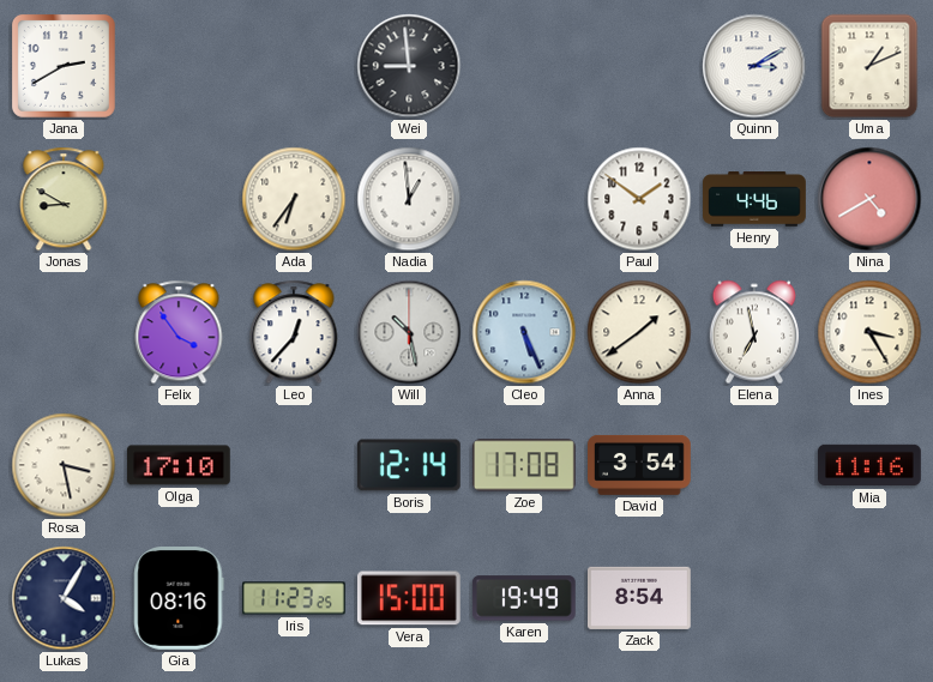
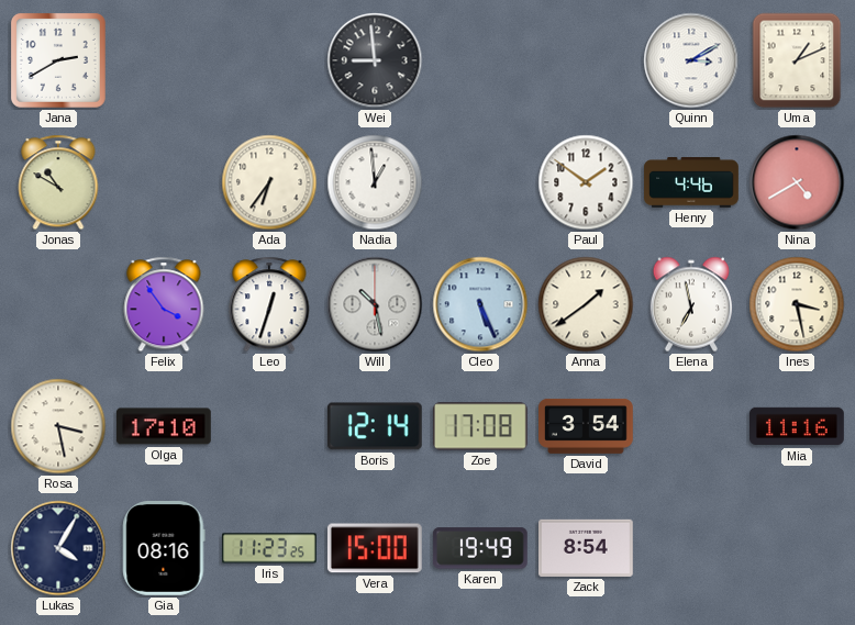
Jonas: 8:50 -> 10:50 (58, 182)
Leo: 12:37 -> 12:33 (269, 304)
Ines: 3:25 -> 3:28 (797, 304)
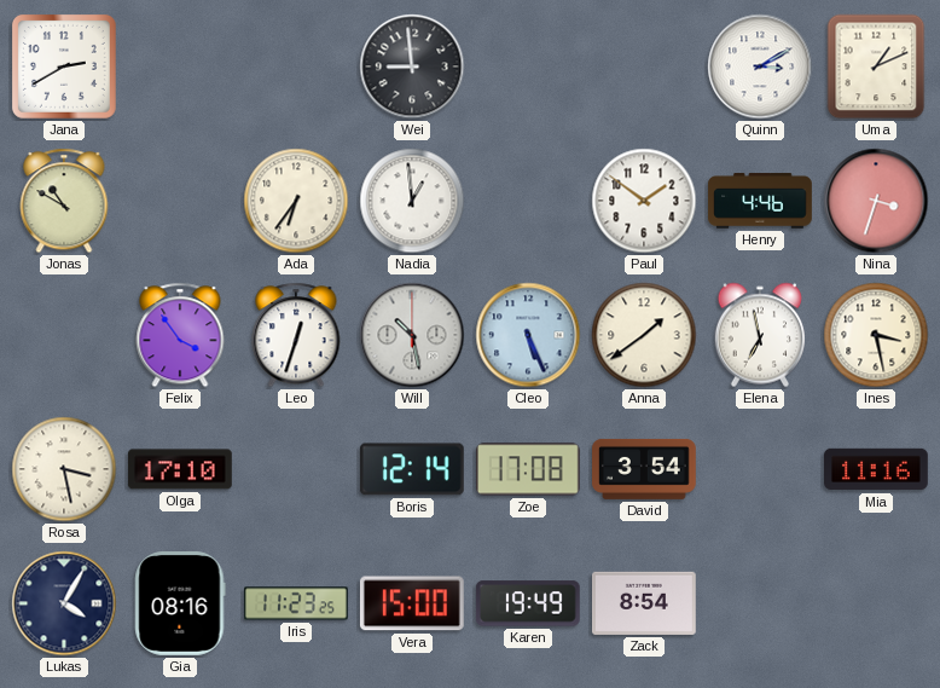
Nina: 4:40 -> 3:33 (876, 201)
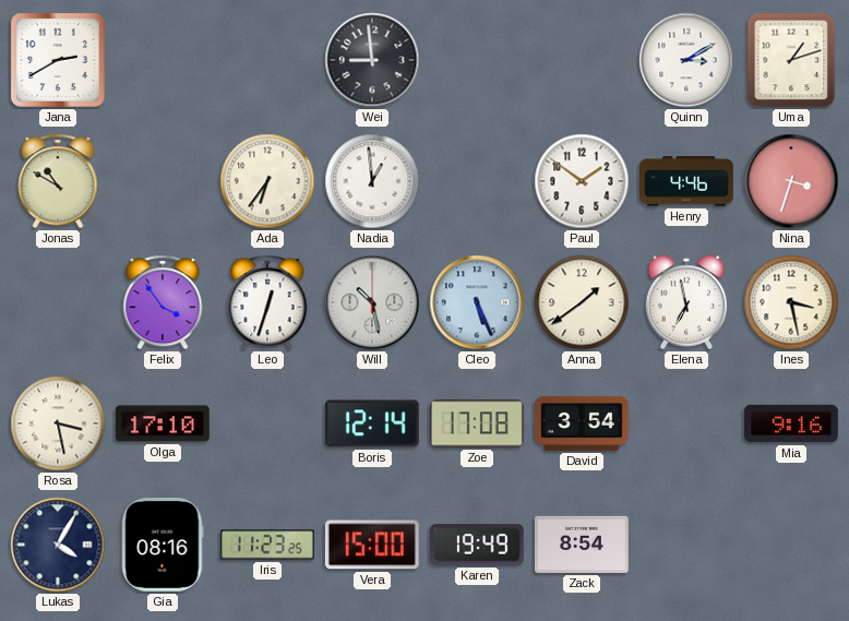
Uma: 1:11 -> 1:12 (791, 60)
Mia: 11:16 -> 9:16 (792, 423)
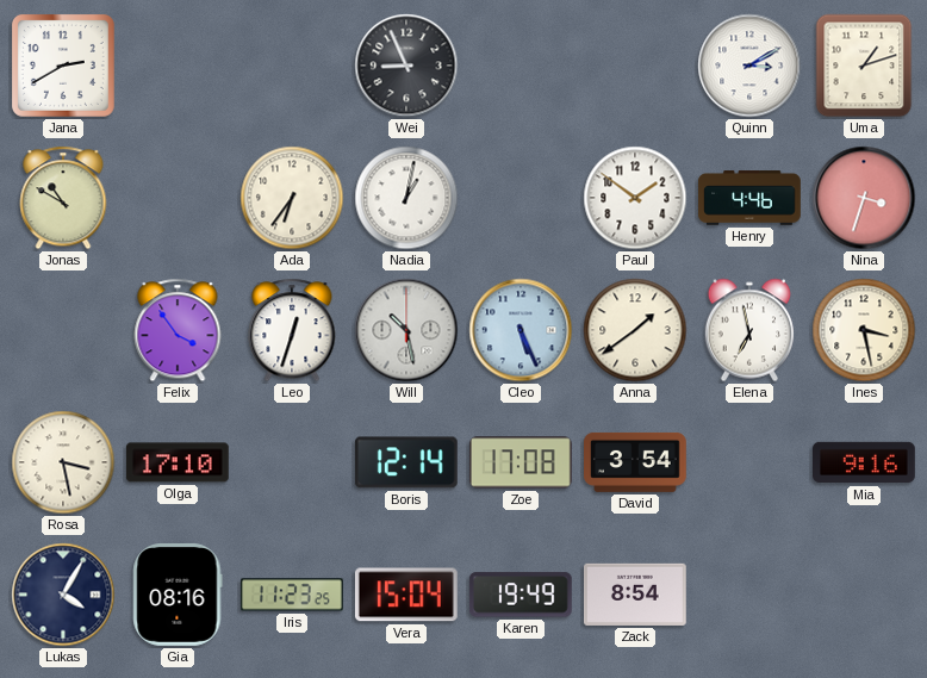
Wei: 8:59 -> 8:56 (406, 66)
Nadia: 12:59 -> 1:02 (406, 198)
Vera: 15:00 -> 15:04 (406, 595)
